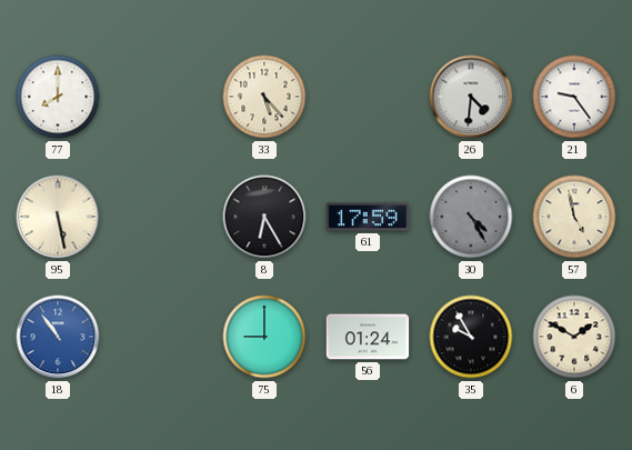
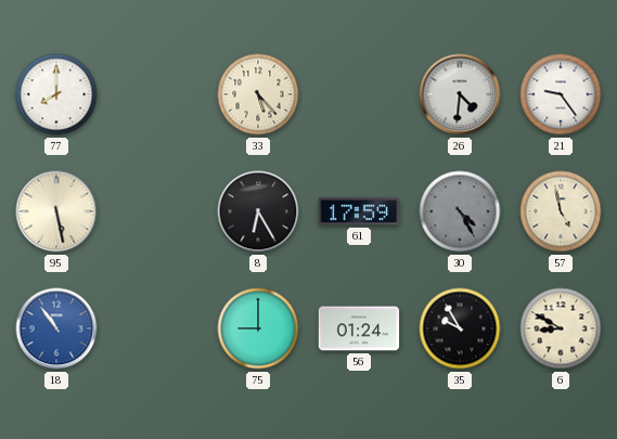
6: 1:50 -> 8:50 (561, 328)
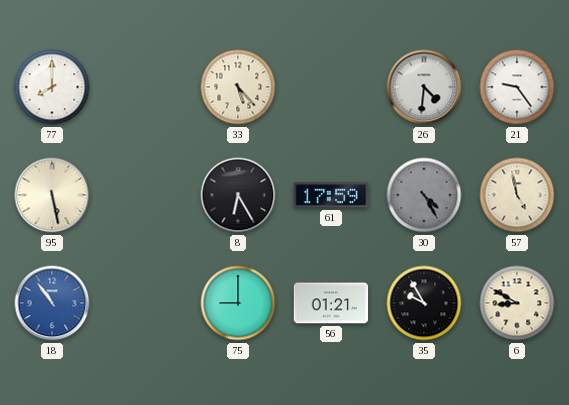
56: 01:24 -> 01:21 (331, 303)
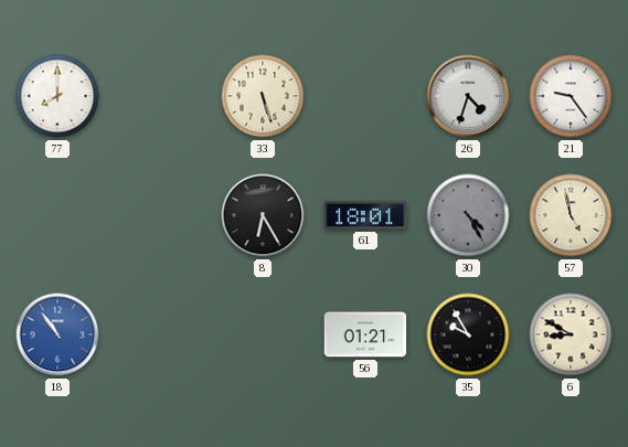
33: 5:23 -> 5:27 (263, 96)
26: 4:31 -> 4:33 (468, 96)
95: 5:28 -> none (52, 195)
61: 17:59 -> 18:01 (365, 215)
75: 9:00 -> none (238, 303)
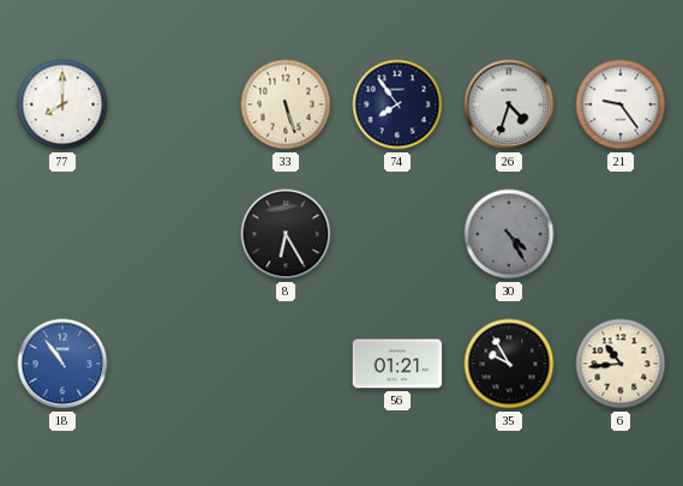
74: none -> 7:54 (397, 104)
61: 18:01 -> none (365, 215)
57: 4:58 -> none (571, 215)
6: 8:50 -> 10:44 (621, 364)
